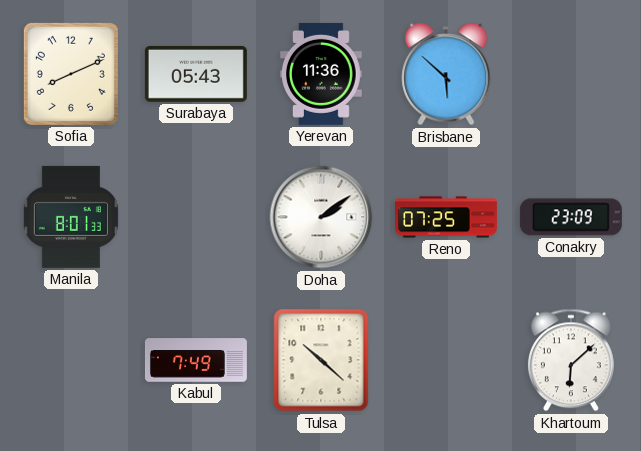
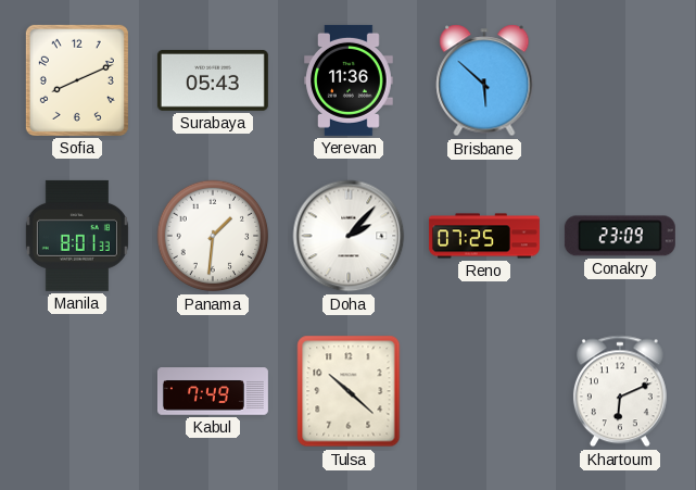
Panama: none -> 1:31 (213, 236)
Doha: 2:09 -> 2:07 (349, 236)
Khartoum: 6:08 -> 6:11 (620, 391)
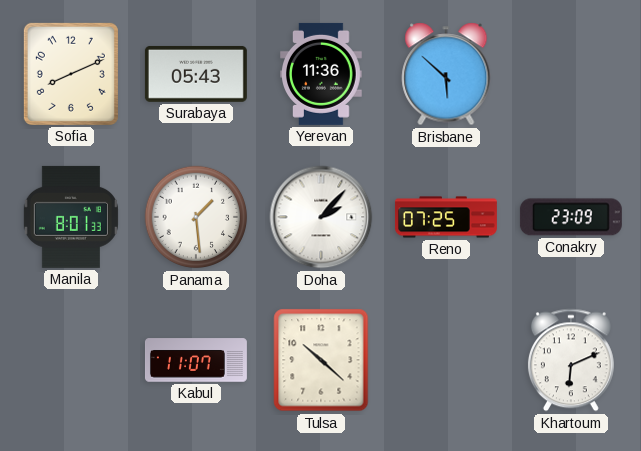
Panama: 1:31 -> 1:29 (196, 217)
Kabul: 7:49 -> 11:07 (196, 360)
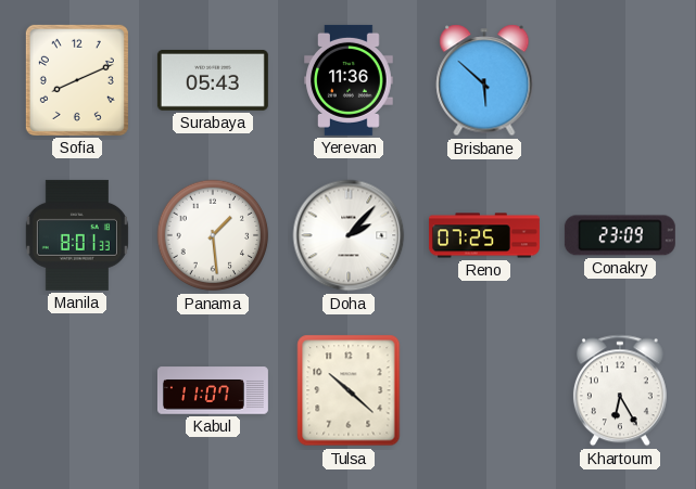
Khartoum: 6:11 -> 6:25 (620, 390)
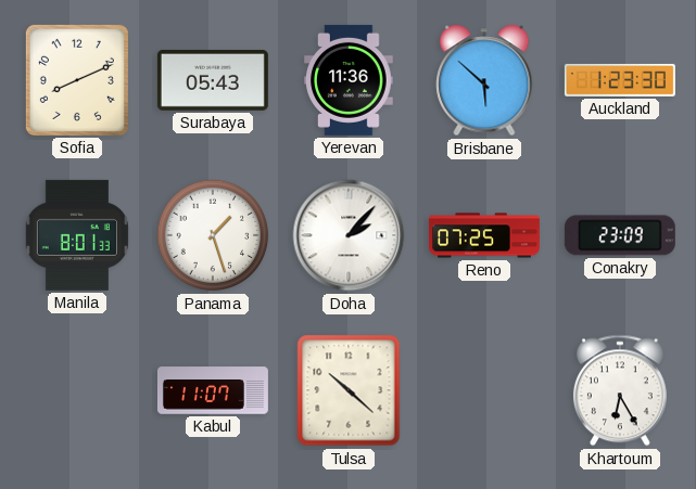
Auckland: none -> 1:23 (620, 80)
Panama: 1:29 -> 1:27 (213, 235)
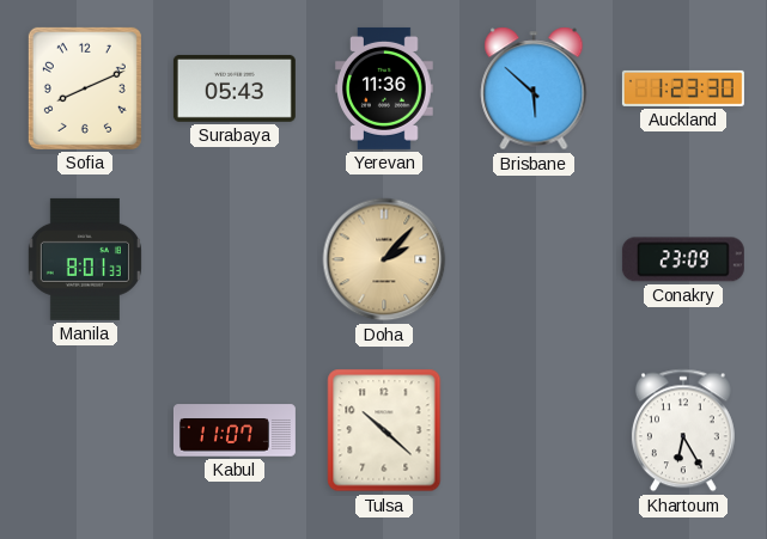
Panama: 1:27 -> none (213, 235)
Doha dial: white -> champagne (384, 259)
Reno: 07:25 -> none (484, 235)
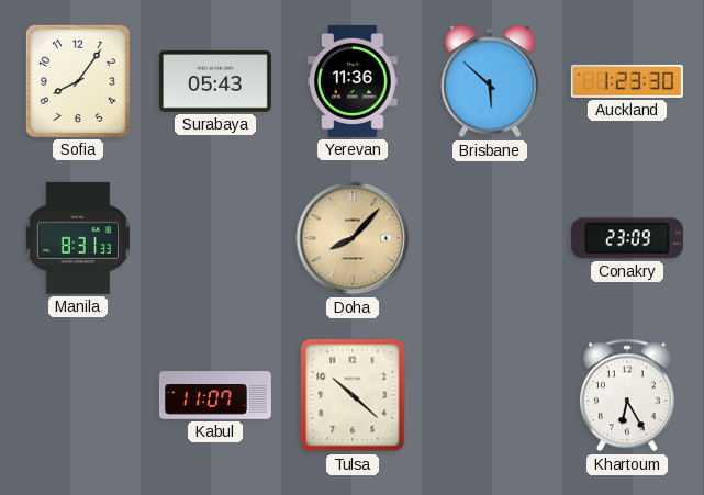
Sofia: 8:11 -> 8:06 (78, 81)
Manila: 8:01 -> 8:31 (78, 238)
Doha: 2:07 -> 8:07 (353, 238)
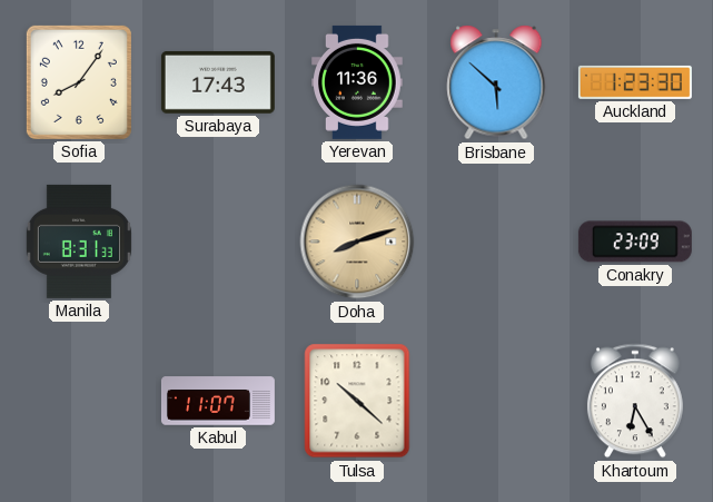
Surabaya: 05:43 -> 17:43 (218, 82)
Doha: 8:07 -> 8:12 (357, 242)
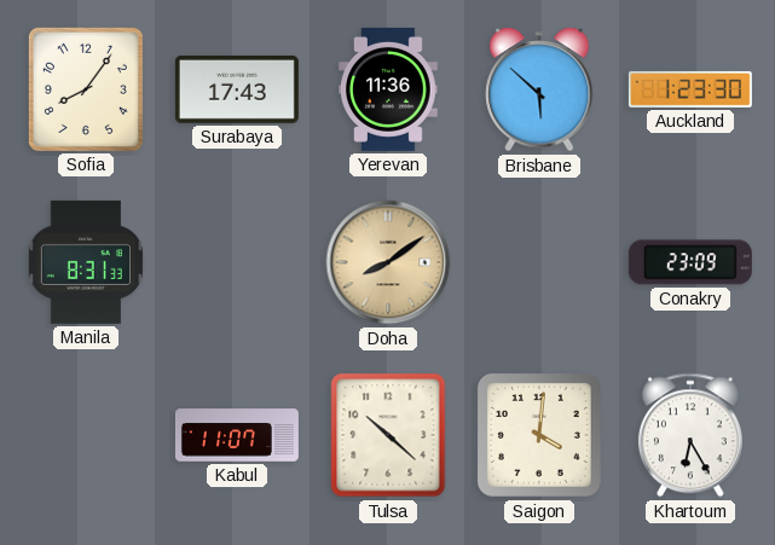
Doha: 8:12 -> 8:09 (388, 262)
Saigon: none -> 4:01 (539, 435)
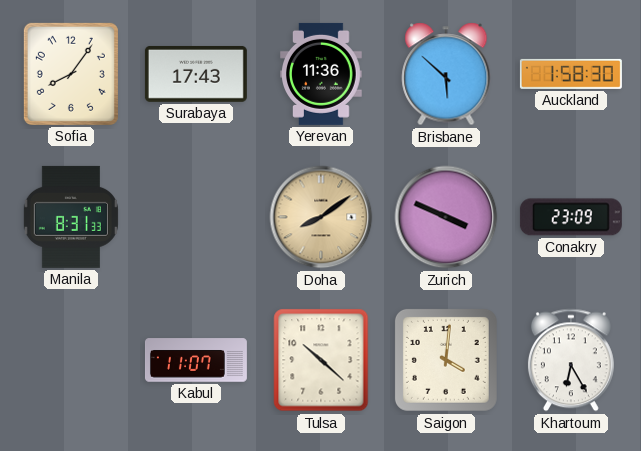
Auckland: 1:23 -> 1:58 (571, 74)
Zurich: none -> 3:49 (446, 217)
